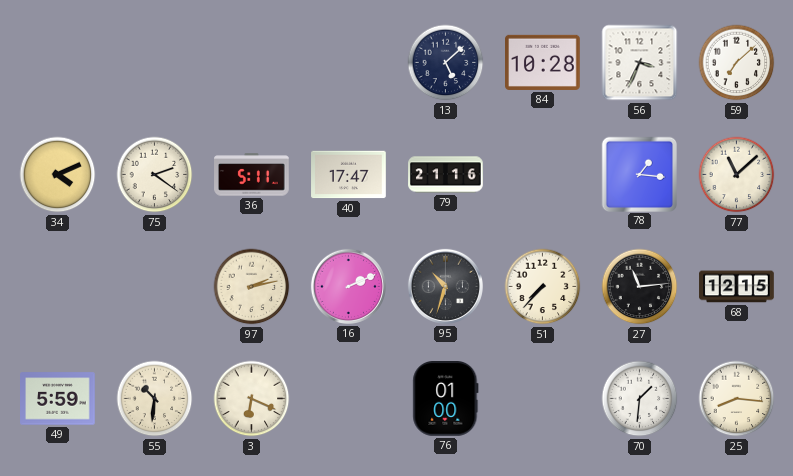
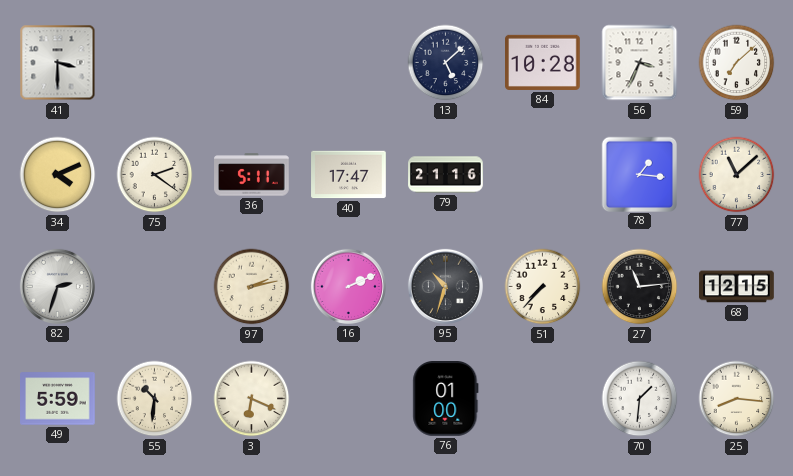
41: none -> 3:30 (58, 63)
82: none -> 2:33 (57, 286)
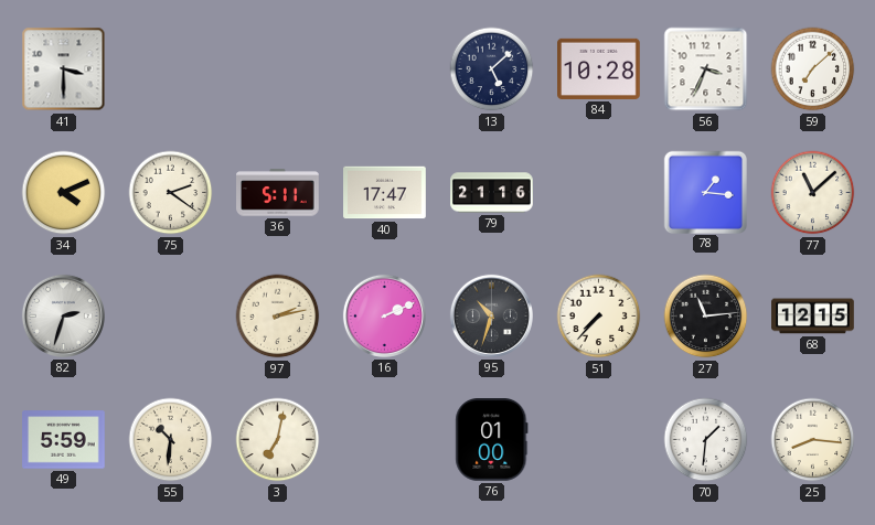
3: 6:19 -> 7:02 (278, 440)
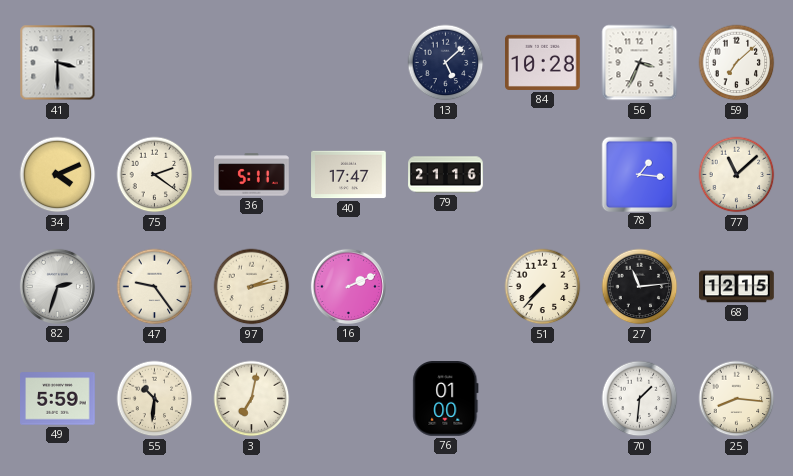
47: none -> 9:24 (155, 287)
95: 10:33 -> none (491, 315)
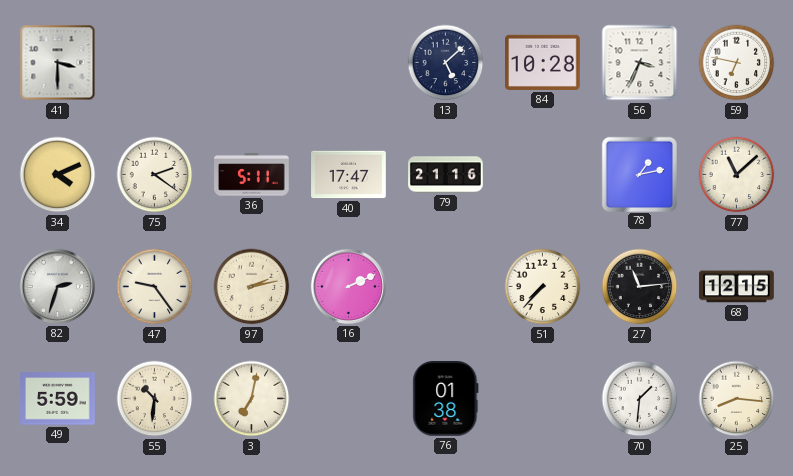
59: 7:08 -> 6:47 (737, 63)
78: 1:16 -> 1:13 (639, 174)
76: 01:00 -> 01:38 (446, 399)
